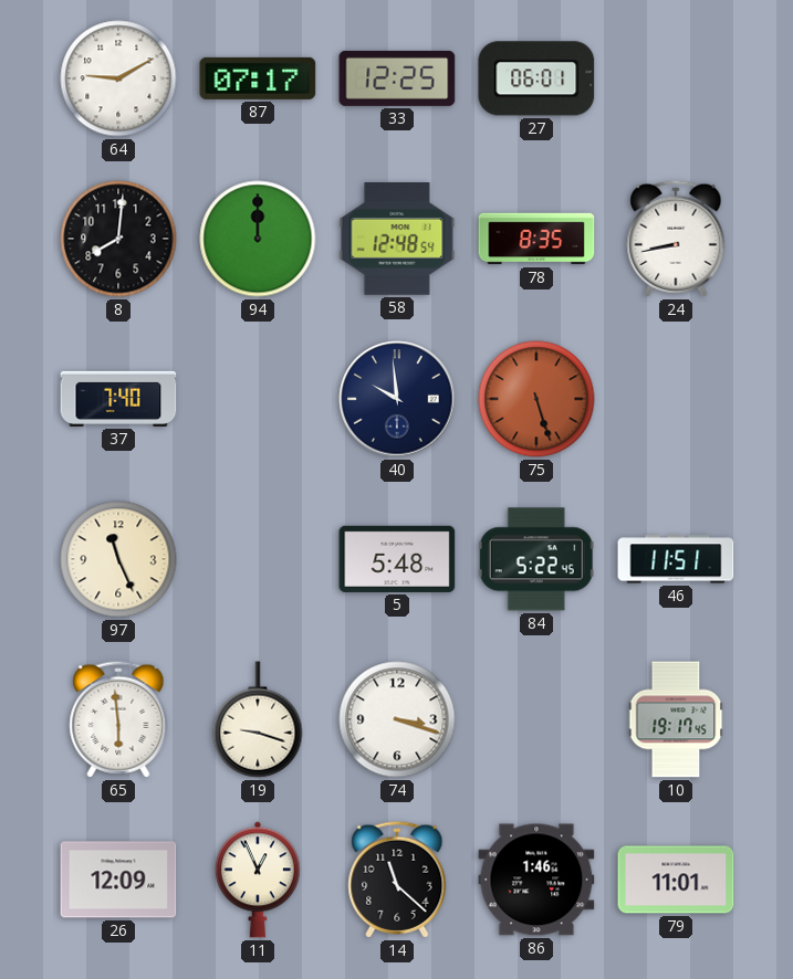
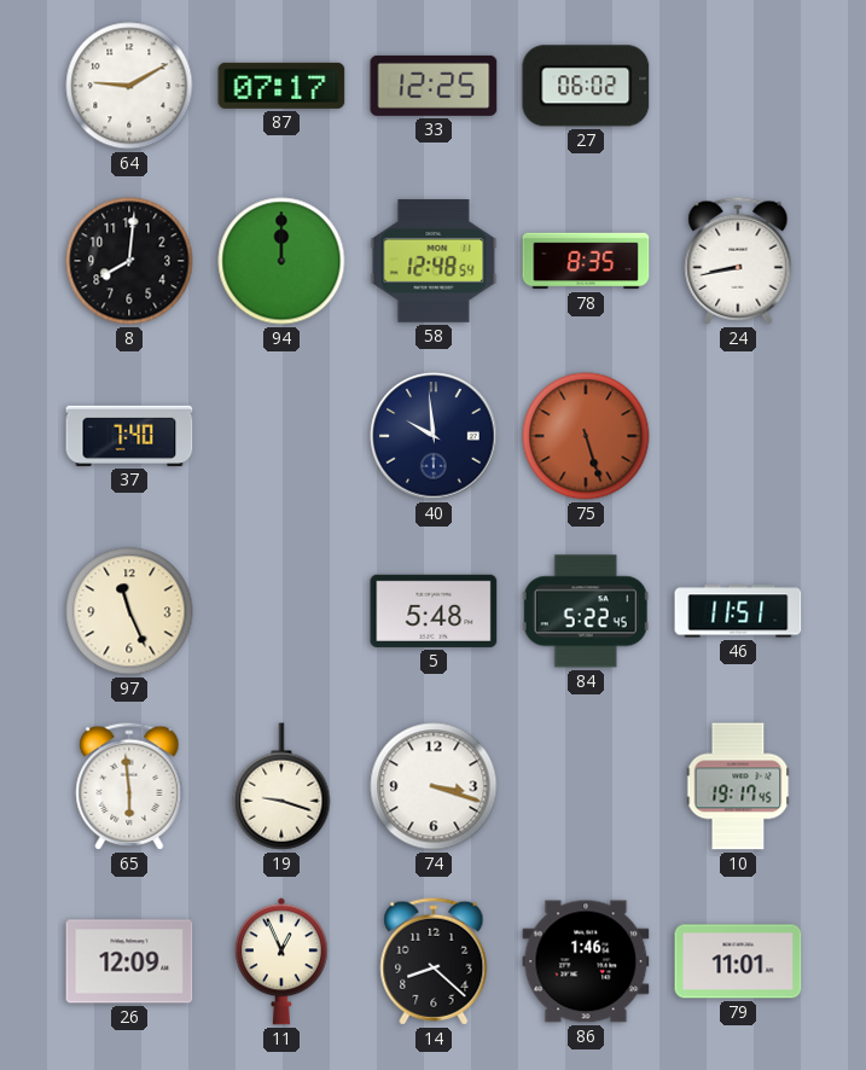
27: 06:01 -> 06:02 (586, 86)
14: 11:22 -> 8:22 (434, 961)
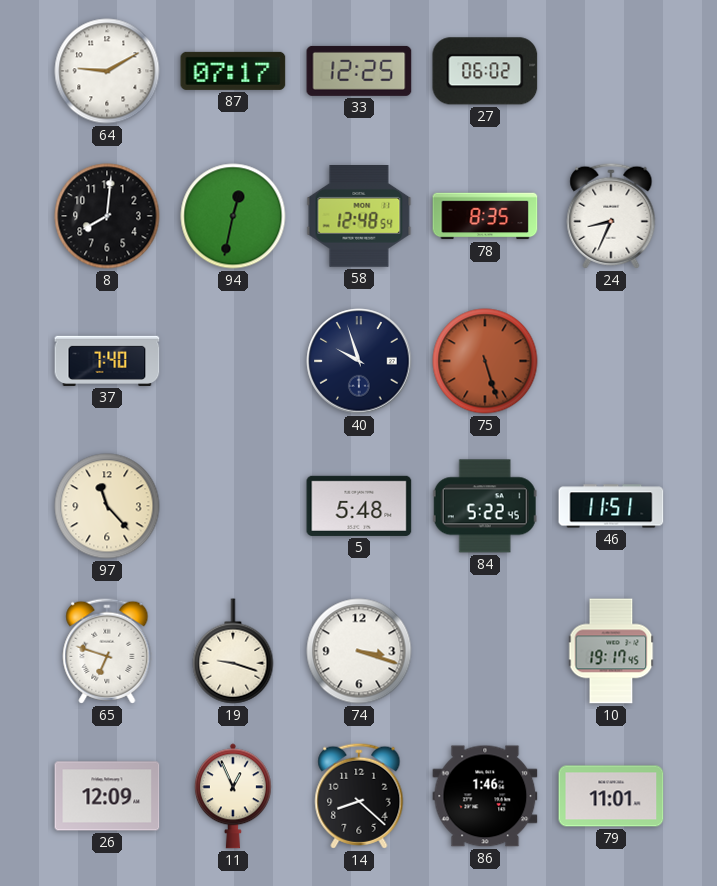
94: 12:00 -> 12:32 (233, 216)
24: 8:43 -> 8:34 (611, 216)
40: 9:59 -> 9:57 (359, 361)
97: 11:26 -> 11:23 (107, 506)
65: 5:59 -> 6:48 (107, 651)
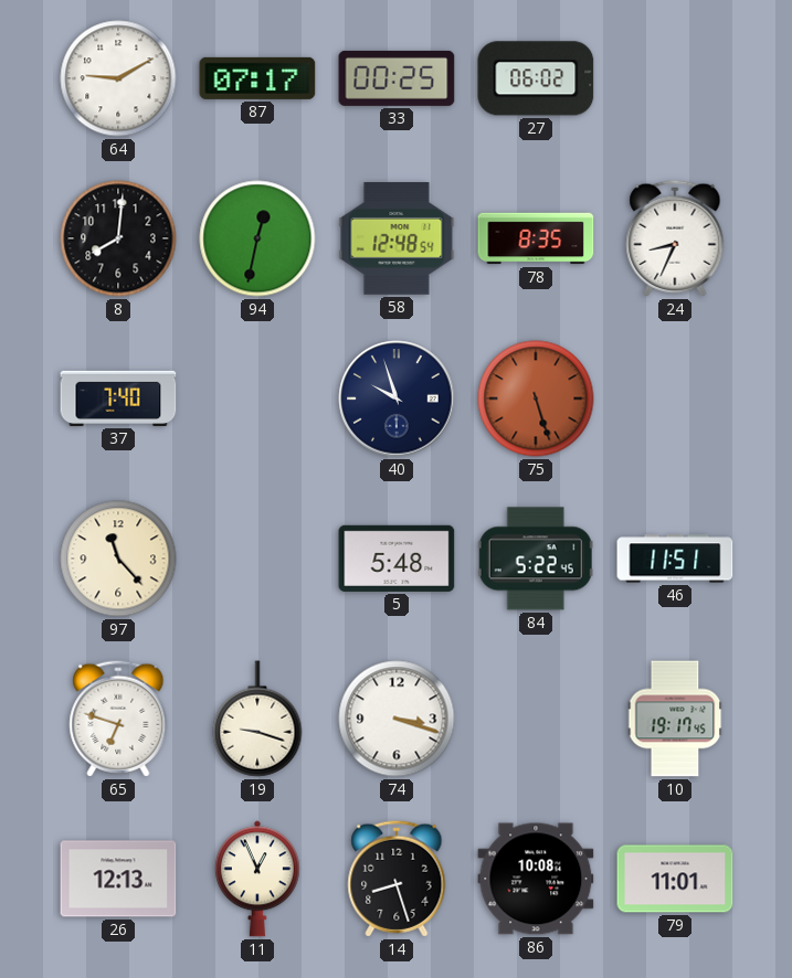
33: 12:25 -> 00:25 (397, 78)
26: 12:09 -> 12:13 (118, 879)
14: 8:22 -> 8:27 (397, 879)
86: 1:46 -> 10:08 (536, 879)
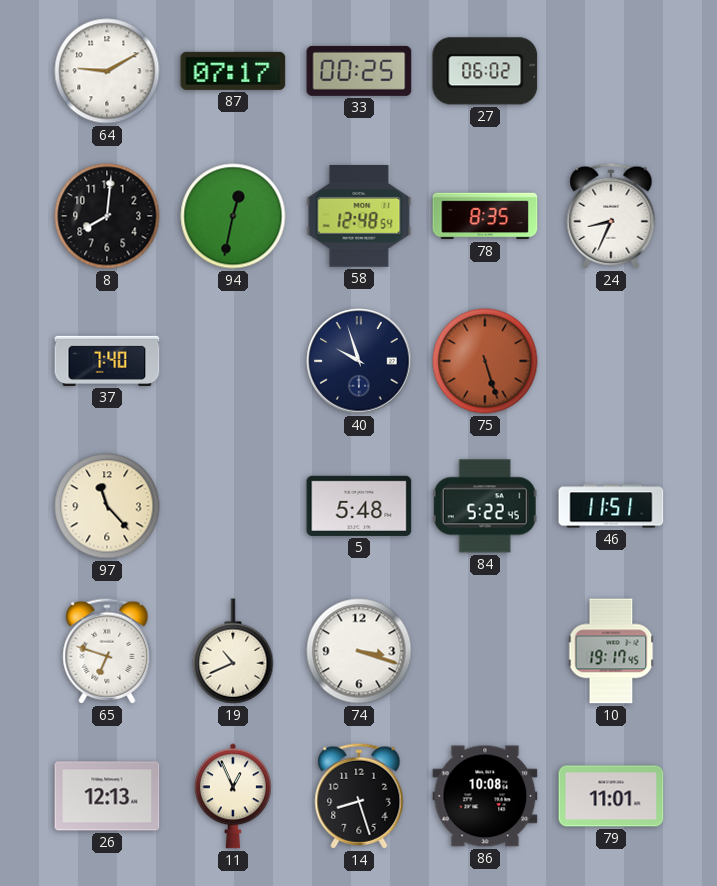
19: 9:18 -> 10:41 (233, 651)
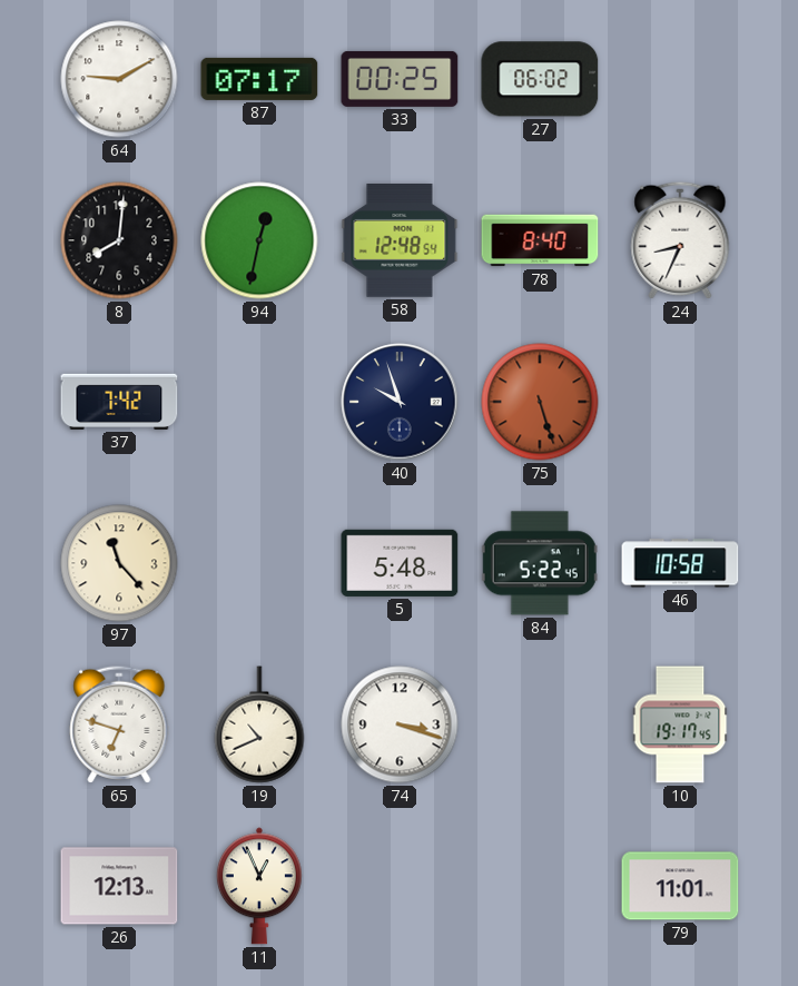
78: 8:35 -> 8:40 (540, 240)
37: 7:40 -> 7:42 (119, 402)
46: 11:51 -> 10:58 (680, 563)
14: 8:27 -> none (359, 796)
86: 10:08 -> none (485, 796)
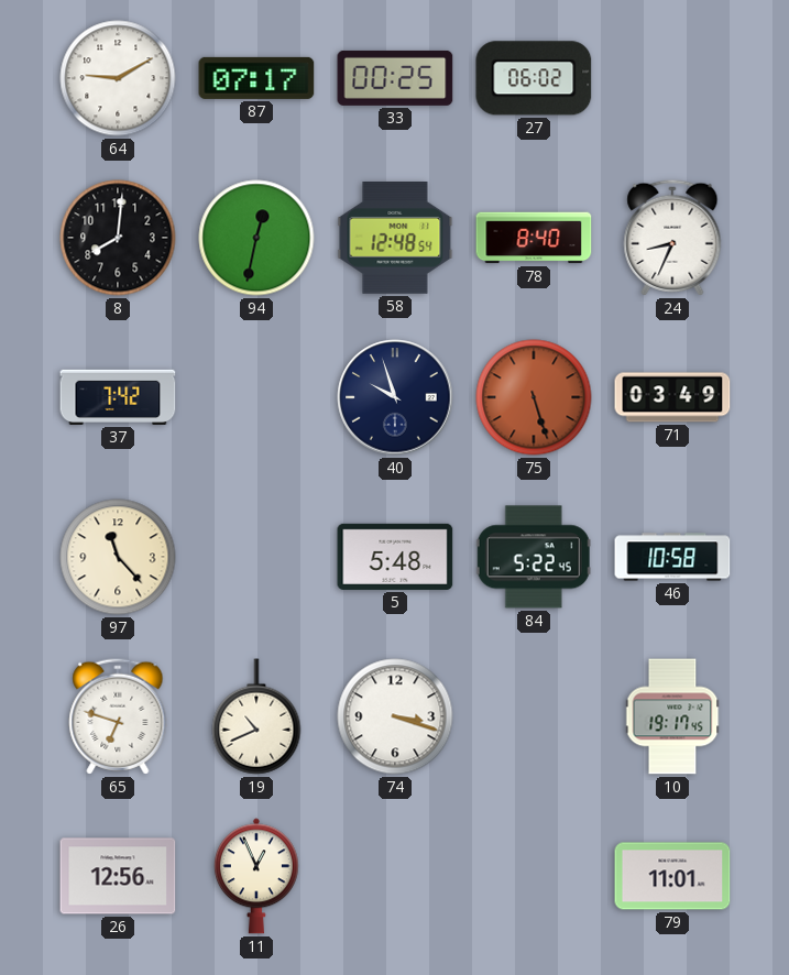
71: none -> 03:49 (672, 397)
26: 12:13 -> 12:56 (118, 876)
